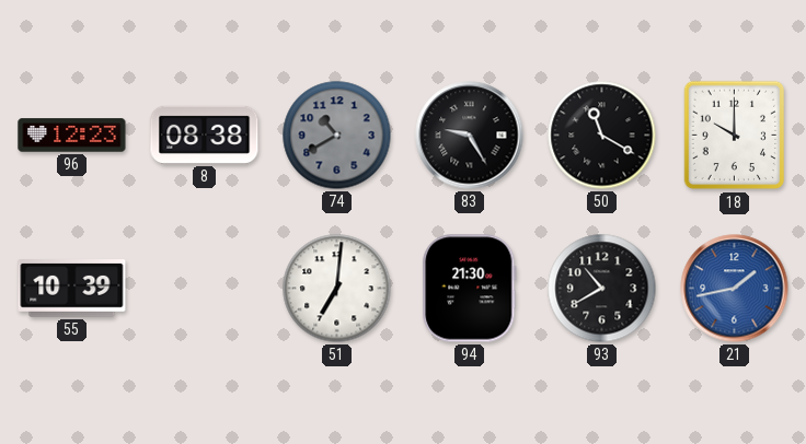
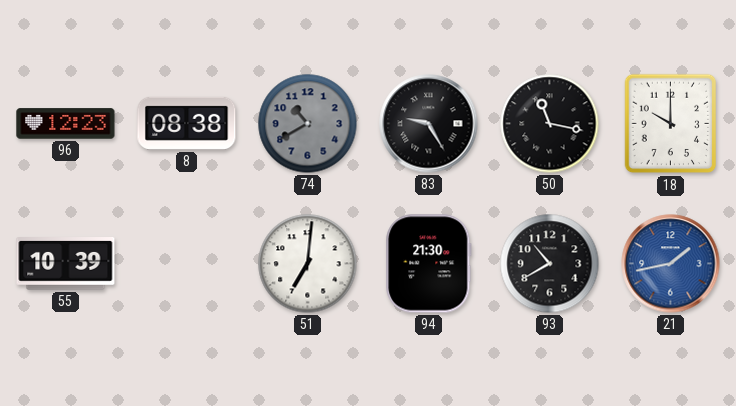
50: 11:20 -> 11:17 (550, 124)
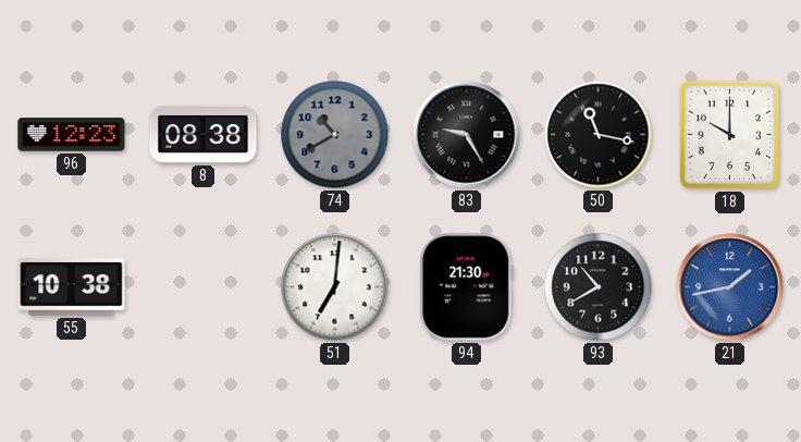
55: 10:39 -> 10:38 (72, 287)
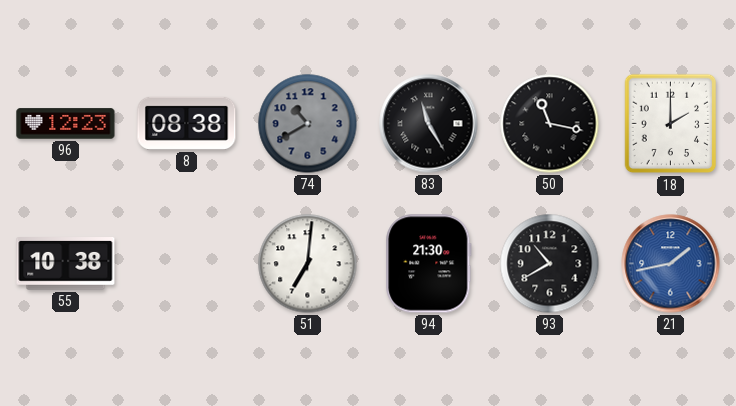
83: 9:25 -> 11:25 (429, 124)
18: 10:00 -> 2:00 (671, 124)
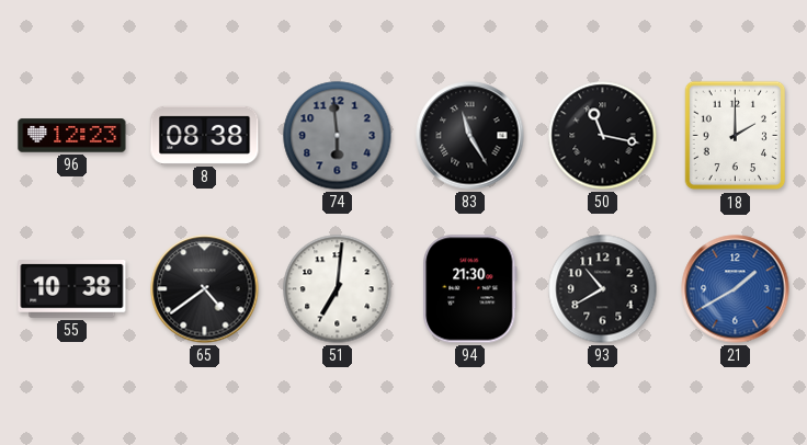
74: 10:40 -> 5:59 (338, 136)
65: none -> 4:39 (205, 289)
21: 1:43 -> 1:40 (736, 289)
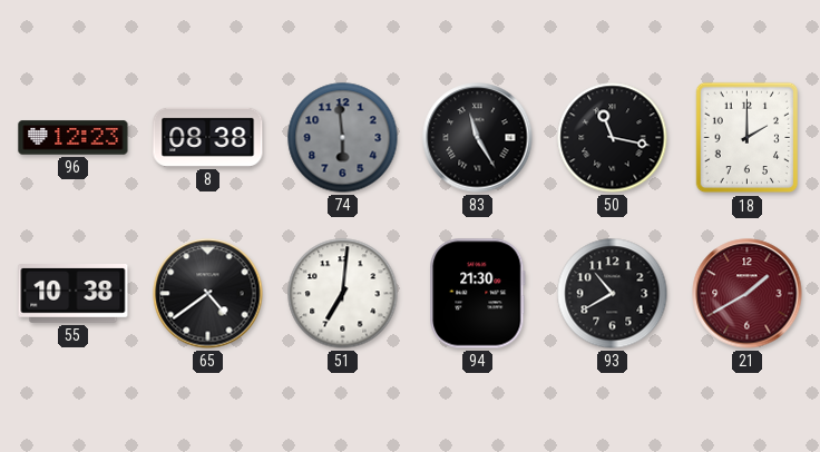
21 dial: blue -> burgundy (748, 294)
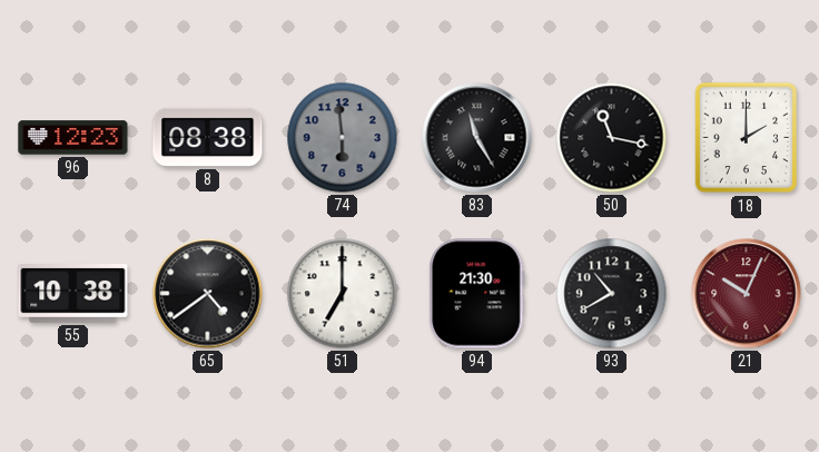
51: 7:01 -> 7:00 (343, 294)
21: 1:40 -> 10:04 (747, 294)
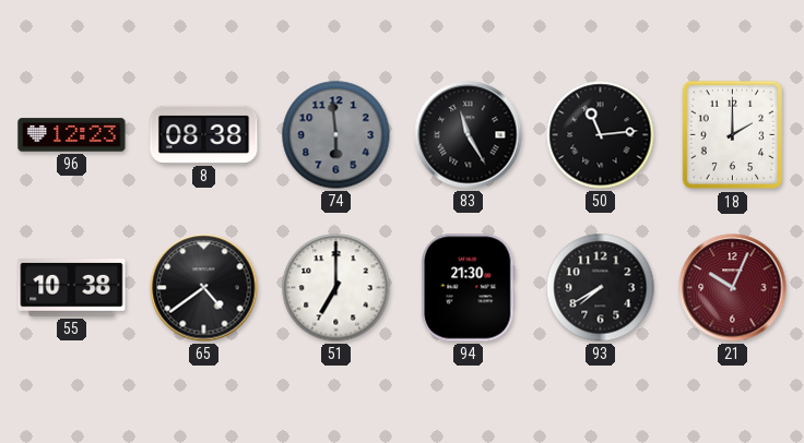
50: 11:17 -> 11:14 (601, 135)
93: 10:40 -> 7:40 (601, 288)
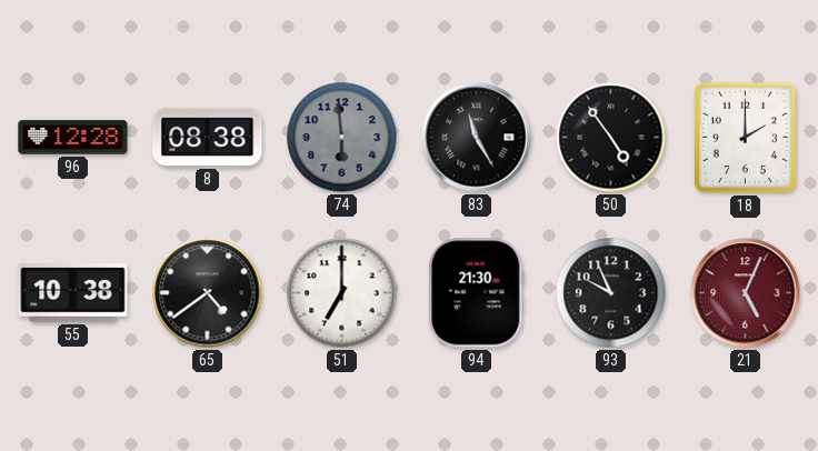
96: 12:23 -> 12:28 (73, 138)
50: 11:14 -> 4:54 (611, 138)
93: 7:40 -> 9:56 (611, 293)
21: 10:04 -> 5:04 (746, 293)
